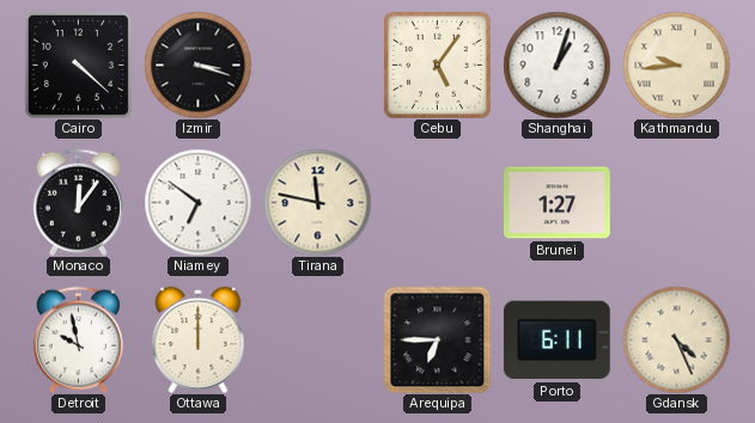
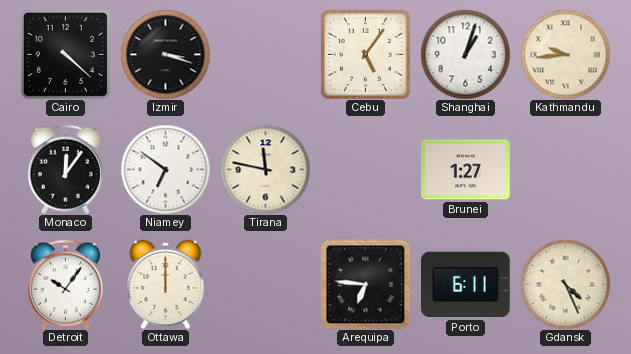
Detroit: 9:58 -> 10:06 (65, 284)
Arequipa: 6:45 -> 6:46 (365, 284)
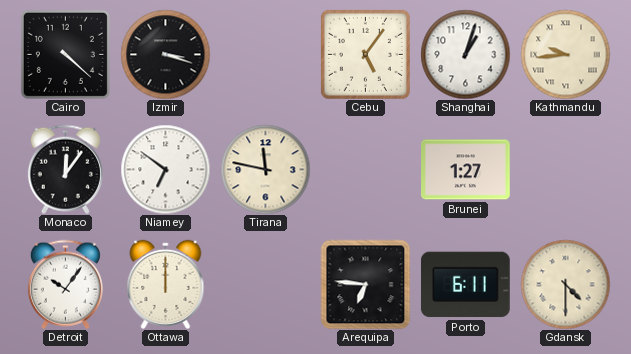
Gdansk: 4:26 -> 4:30 (565, 284)
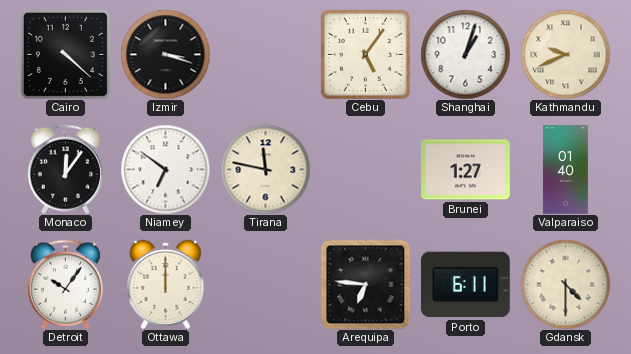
Kathmandu: 9:44 -> 9:41 (565, 54)
Valparaiso: none -> 01:40 (565, 170)
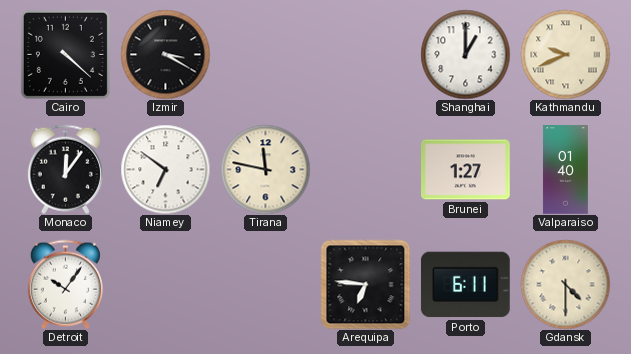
Izmir: 3:18 -> 3:20 (165, 54)
Cebu: 5:06 -> none (365, 54)
Shanghai: 1:03 -> 1:00 (465, 54)
Ottawa: 12:00 -> none (166, 284)
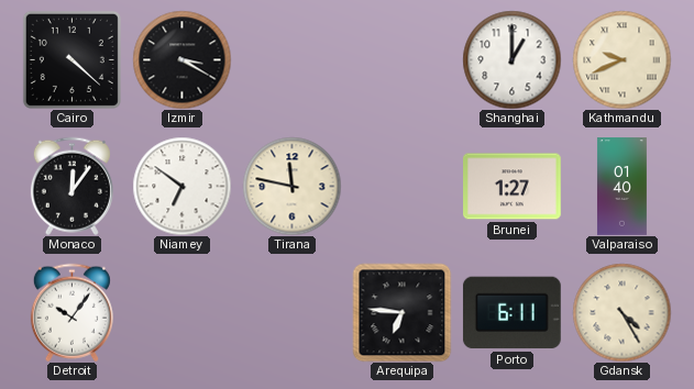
Gdansk: 4:30 -> 4:25 (621, 312)
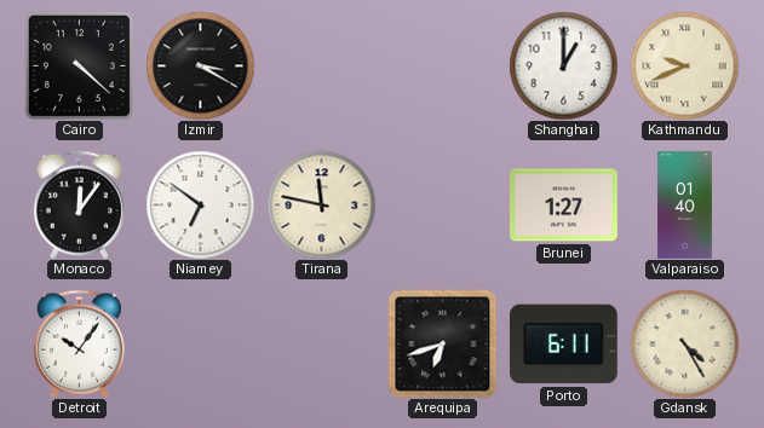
Arequipa: 6:46 -> 6:42 (442, 343)
